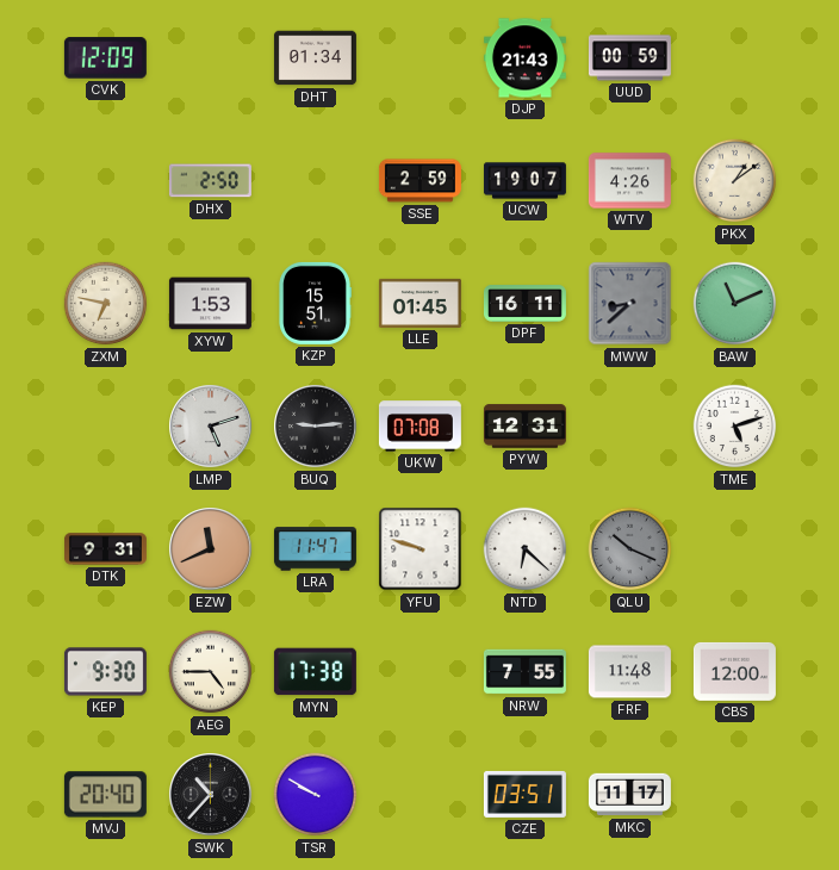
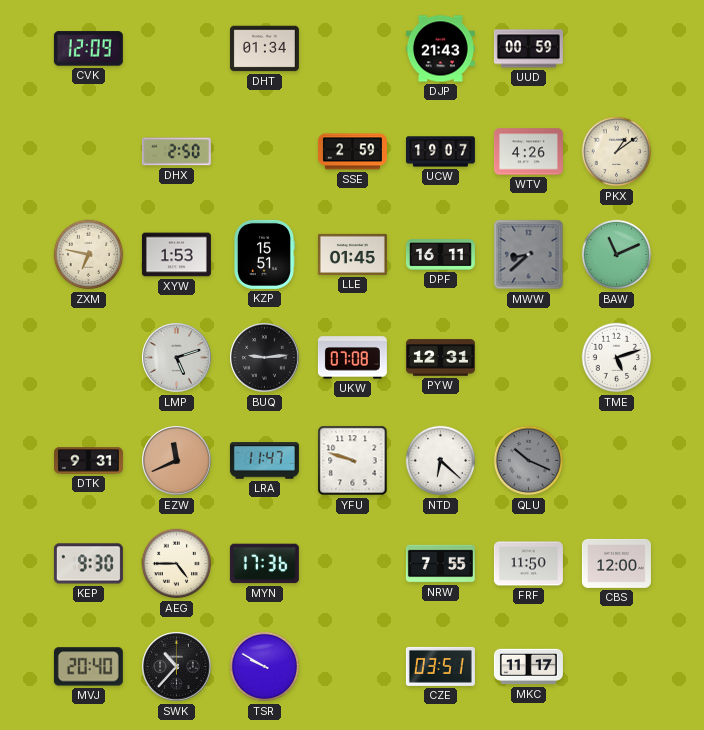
MYN: 17:38 -> 17:36 (264, 564)
FRF: 11:48 -> 11:50 (528, 564)
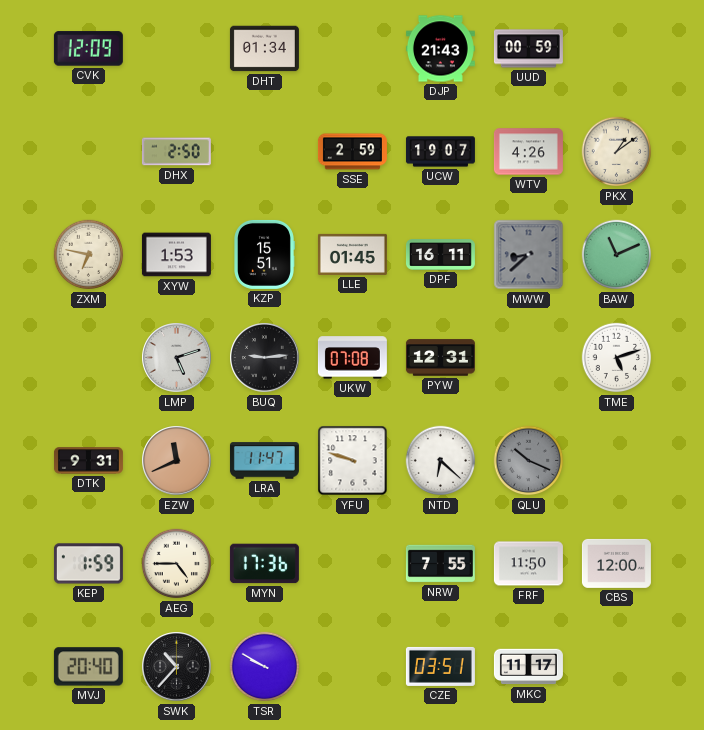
KEP: 9:30 -> 1:59 (88, 564)
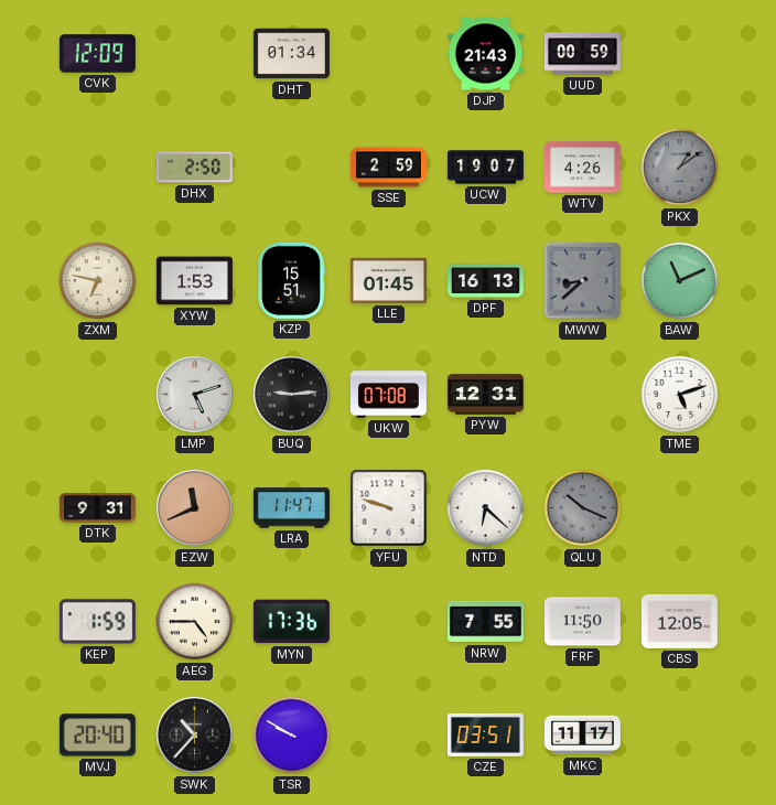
PKX dial: cream -> grey (680, 168)
DPF: 16:11 -> 16:13 (485, 281)
CBS: 12:00 -> 12:05 (679, 621)
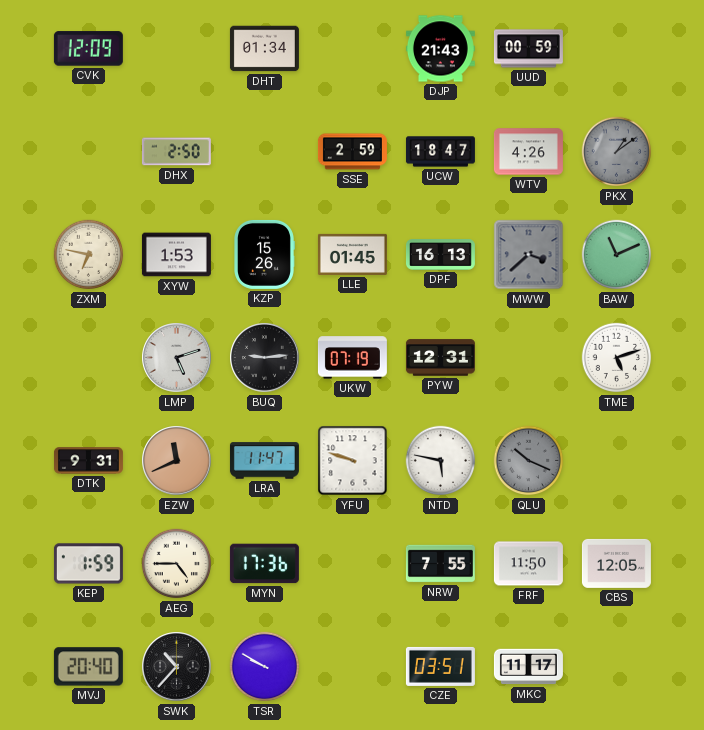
UCW: 19:07 -> 18:47 (440, 152)
KZP: 15:51 -> 15:26 (265, 254)
MWW: 8:38 -> 3:38 (529, 255)
UKW: 07:08 -> 07:19 (352, 358)
NTD: 6:22 -> 5:47 (441, 461)
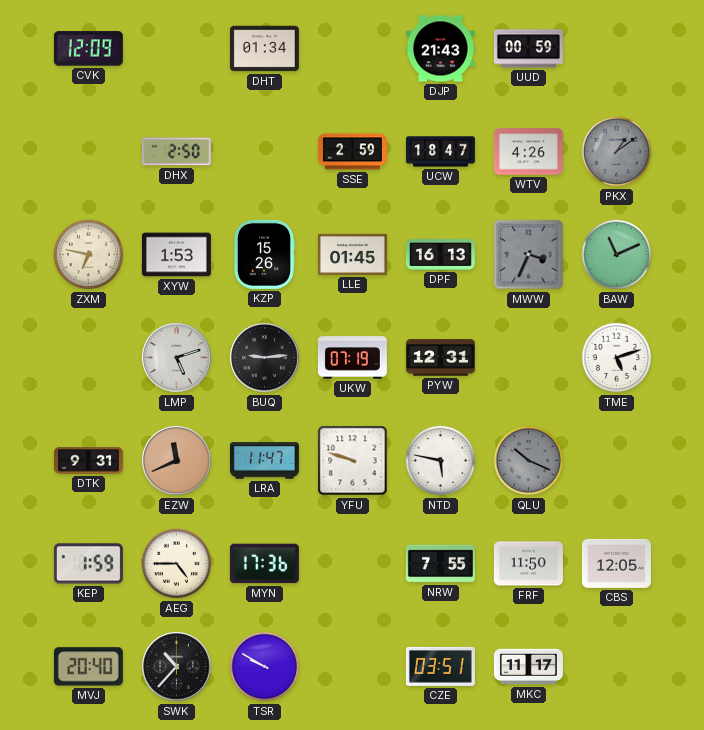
MWW: 3:38 -> 3:34 (529, 255)
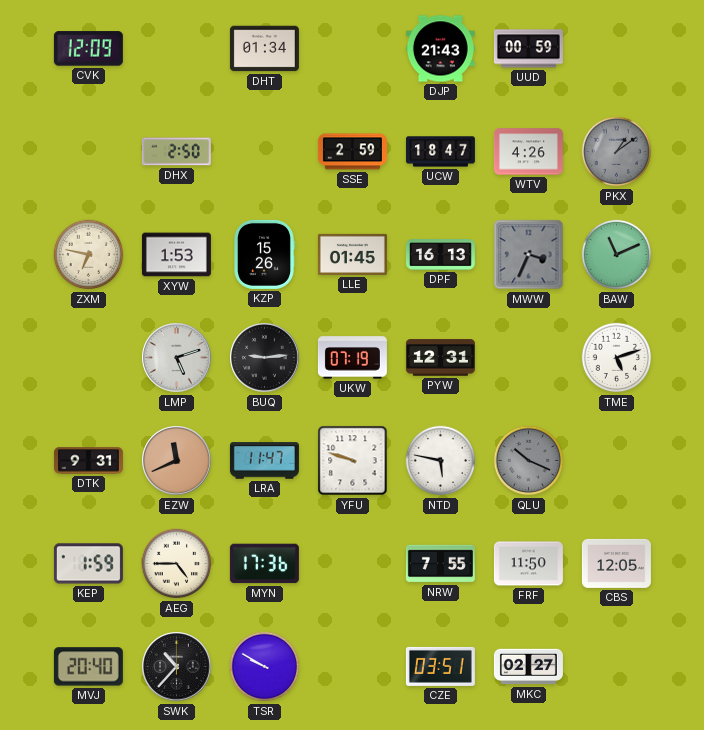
MKC: 11:17 -> 02:27 (528, 667)
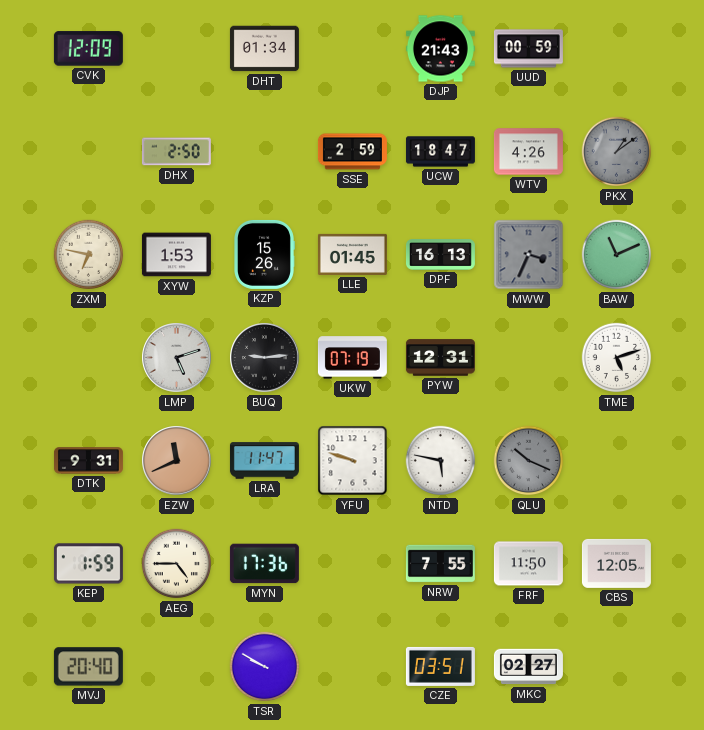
SWK: 10:37 -> none (177, 667)
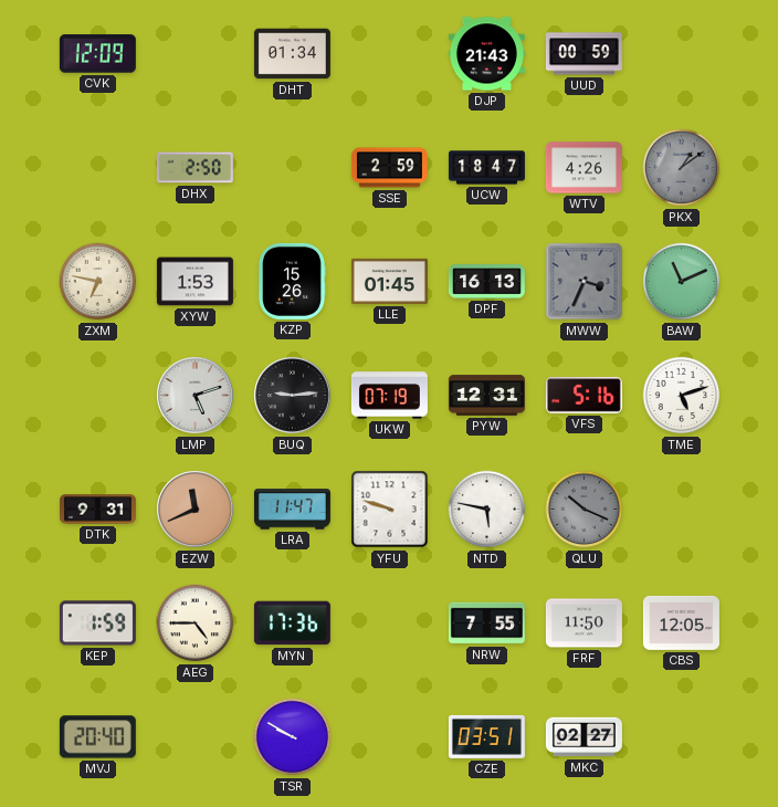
VFS: none -> 5:16 (583, 396)
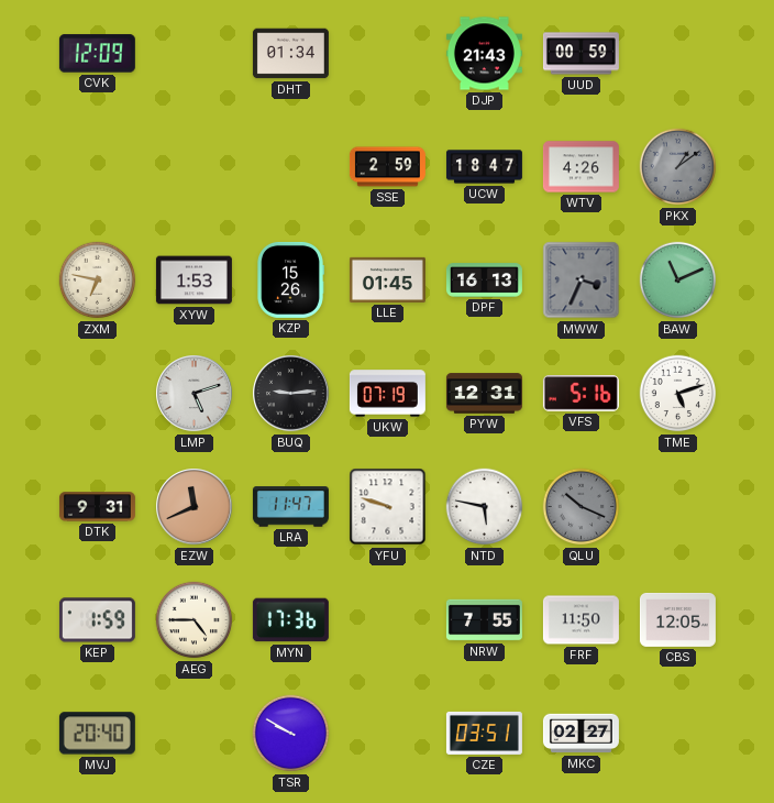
DHX: 2:50 -> none (195, 168)
